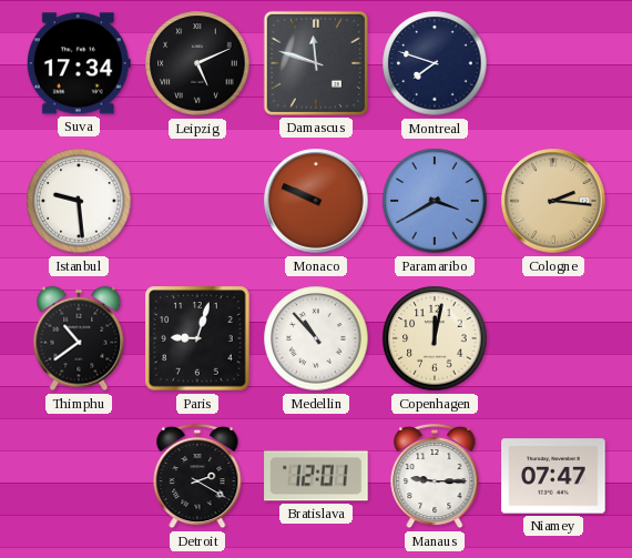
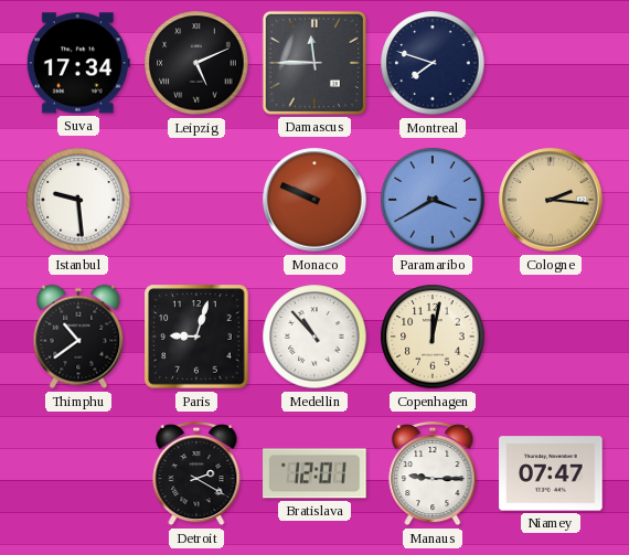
Damascus: 11:48 -> 11:45 (314, 63)
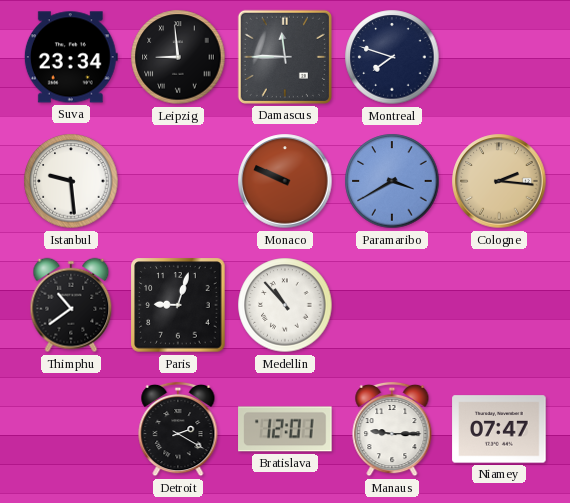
Suva: 17:34 -> 23:34 (71, 57)
Leipzig: 5:11 -> 8:59 (178, 57)
Copenhagen: 12:02 -> none (433, 337)
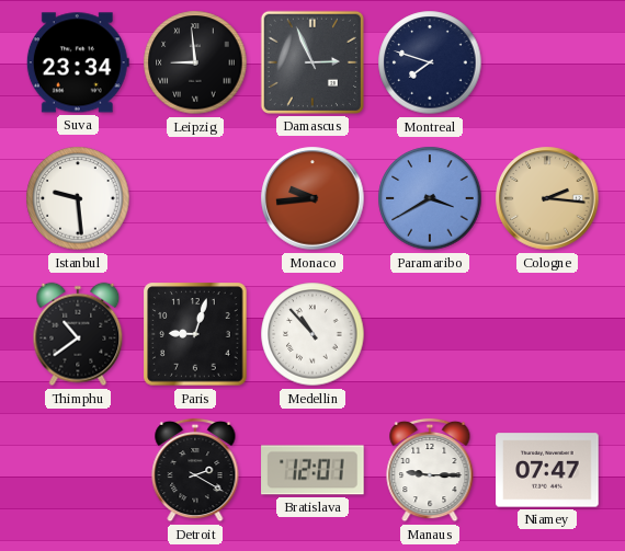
Damascus: 11:45 -> 2:56 (312, 62)
Monaco: 9:49 -> 9:44 (312, 198)
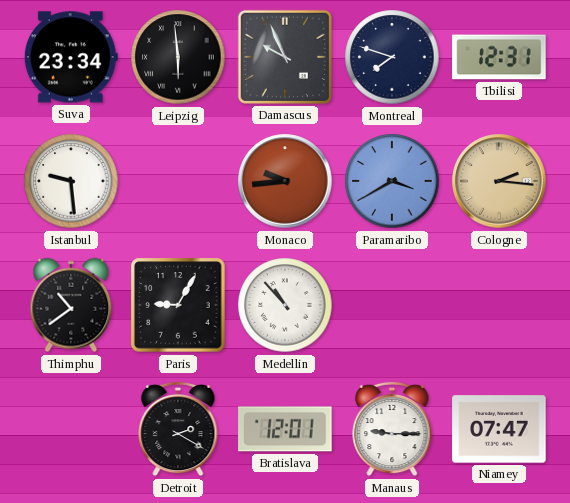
Leipzig: 8:59 -> 5:59 (178, 57)
Damascus: 2:56 -> 9:56 (285, 57)
Tbilisi: none -> 12:31 (499, 57)
Paris: 9:03 -> 9:05 (178, 305)
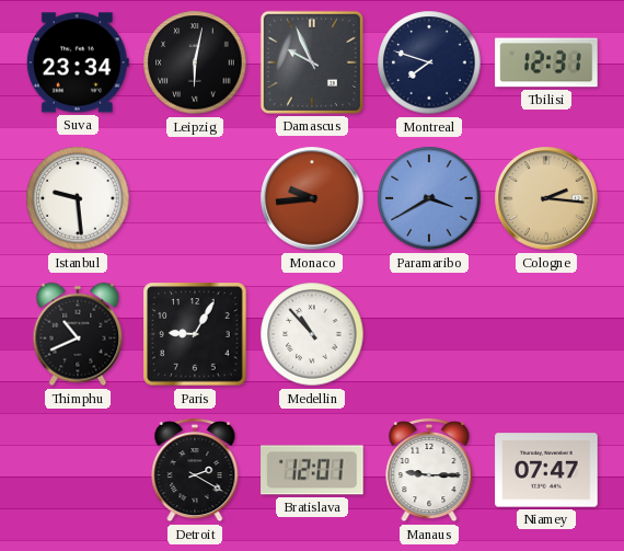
Leipzig: 5:59 -> 6:02 (195, 62)
Thimphu: 10:39 -> 10:41 (78, 334)
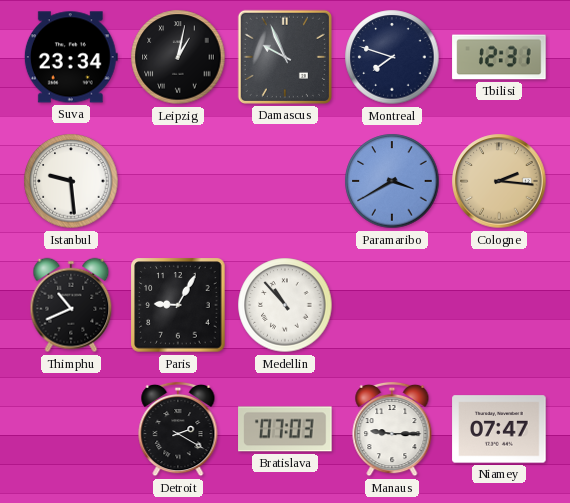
Leipzig: 6:02 -> 1:02 (178, 57)
Monaco: 9:44 -> none (312, 198)
Bratislava: 12:01 -> 07:03 (285, 429)
